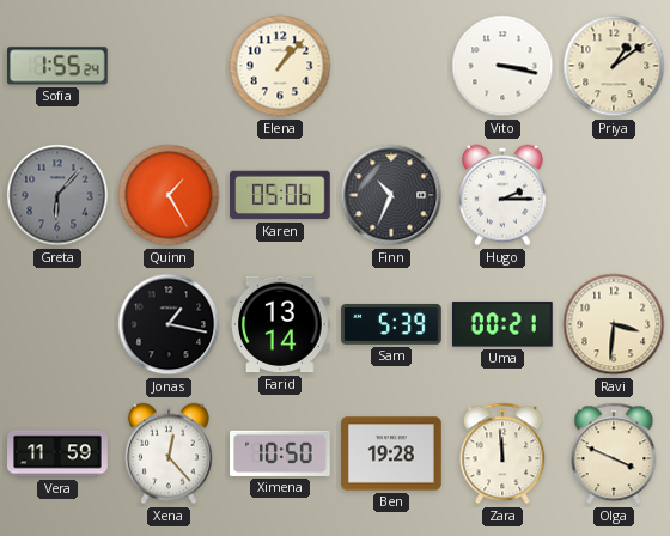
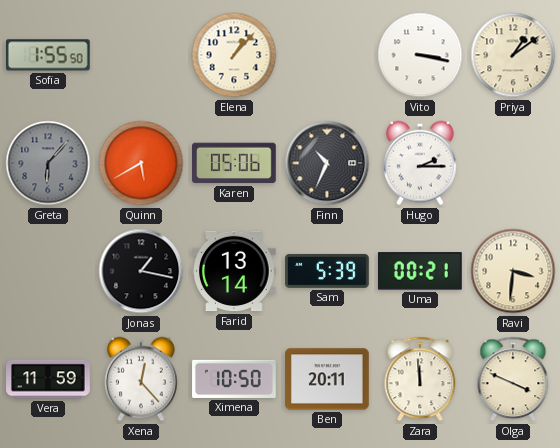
Sofia: 1:55:24 -> 1:55:50 (48, 55)
Quinn: 1:25 -> 5:40 (141, 163)
Ben: 19:28 -> 20:11 (327, 379)
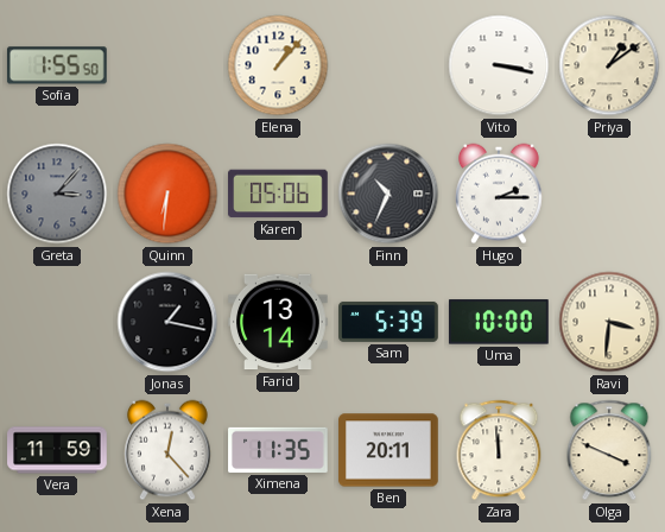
Greta: 6:07 -> 3:07 (57, 194)
Quinn: 5:40 -> 6:31 (167, 194)
Uma: 00:21 -> 10:00 (499, 322)
Ximena: 10:50 -> 11:35 (278, 450)
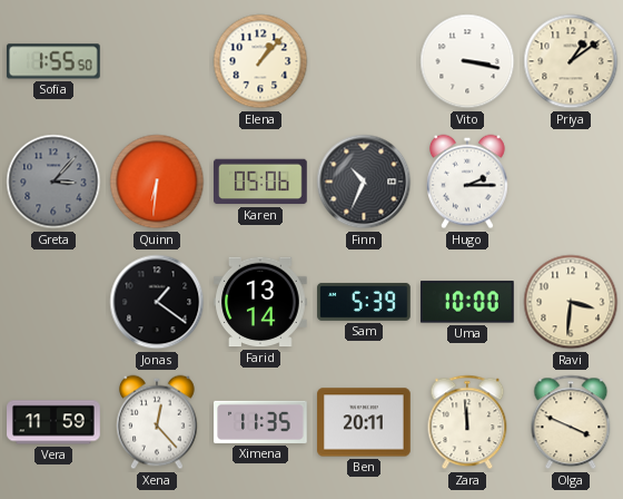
Jonas: 1:17 -> 1:21 (157, 302)
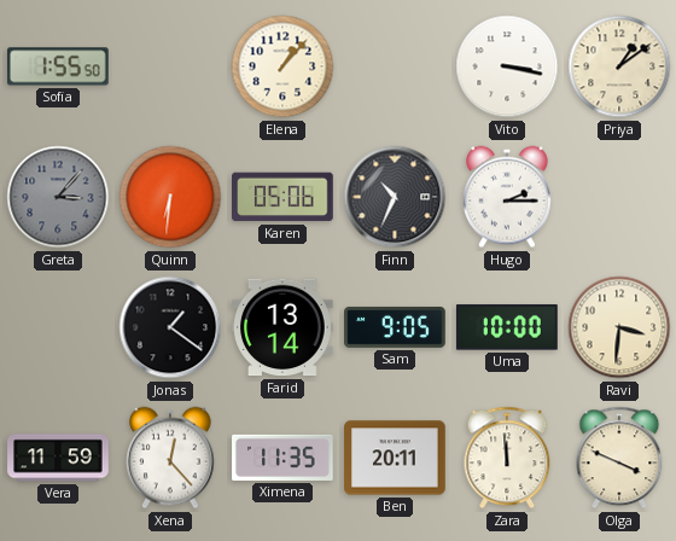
Sam: 5:39 -> 9:05 (395, 327)
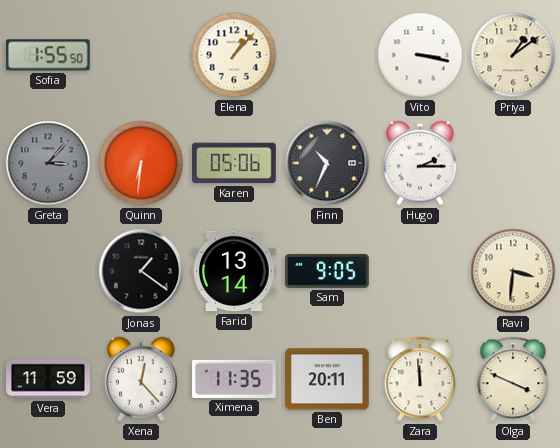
Uma: 10:00 -> none (507, 327)
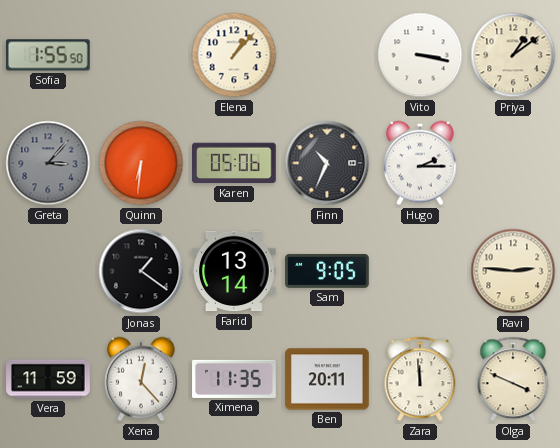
Ravi: 3:31 -> 2:46 (513, 271)
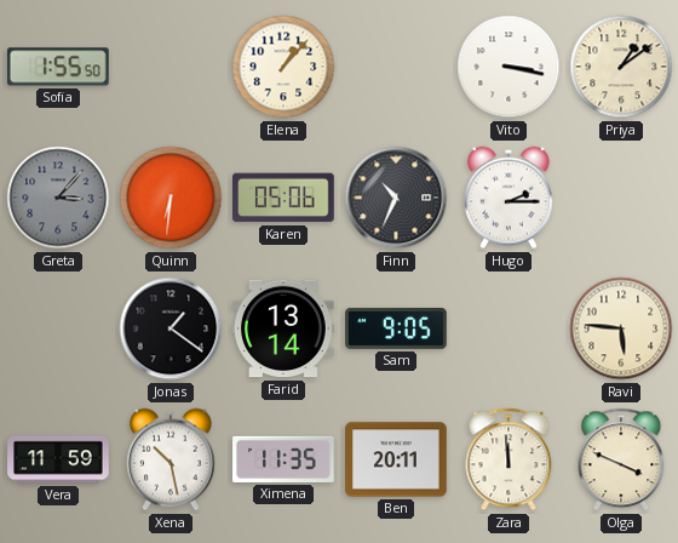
Ravi: 2:46 -> 5:46 (621, 328)
Xena: 12:23 -> 10:28 (172, 459)
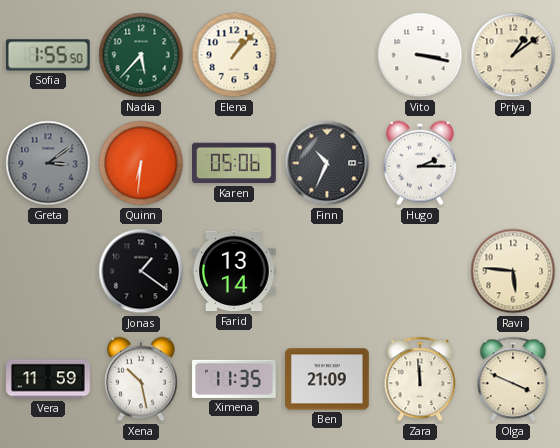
Nadia: none -> 5:37 (141, 55)
Greta: 3:07 -> 3:09 (48, 163)
Sam: 9:05 -> none (396, 328)
Ben: 20:11 -> 21:09 (327, 379)
